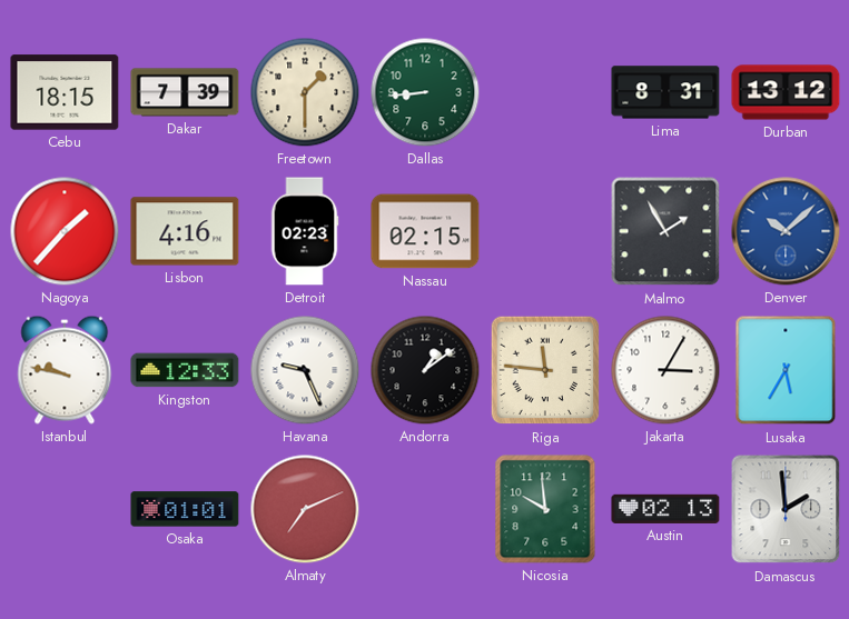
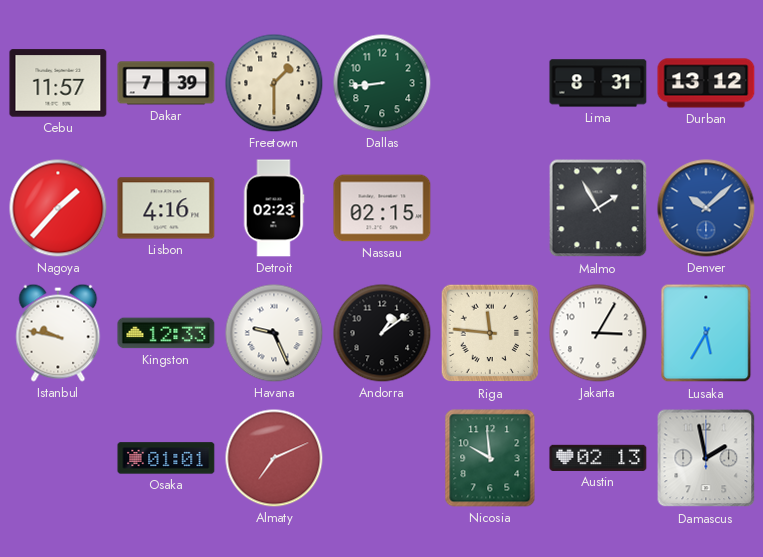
Cebu: 18:15 -> 11:57 (58, 83)
Damascus: 1:59 -> 1:58 (706, 458)
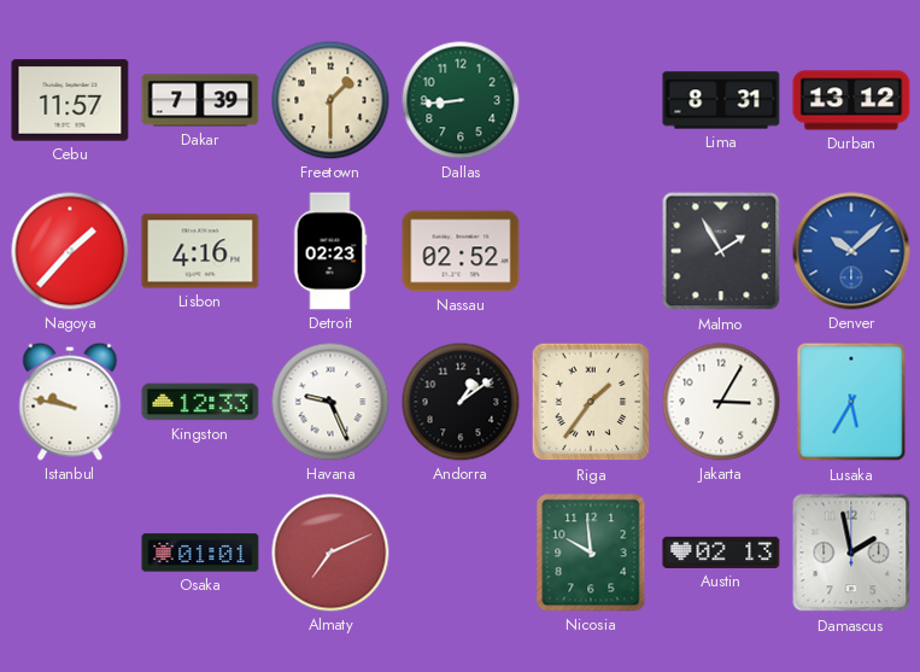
Nassau: 02:15 -> 02:52 (461, 251)
Riga: 11:46 -> 1:36 (591, 402)
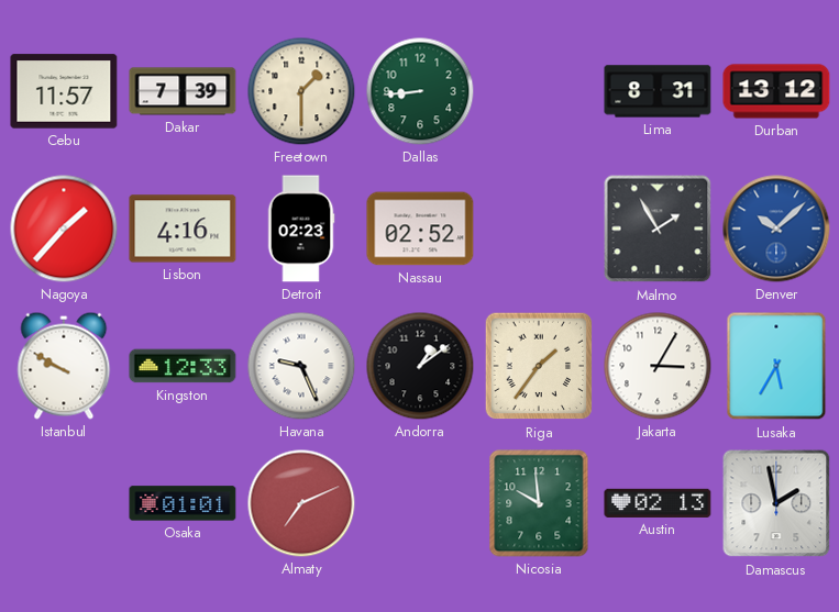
Istanbul: 9:47 -> 9:50 (64, 366)
